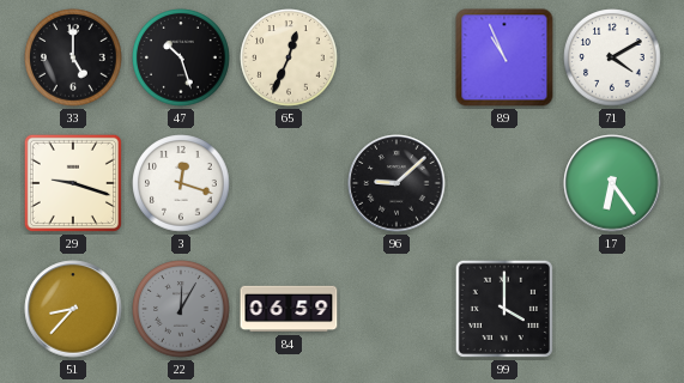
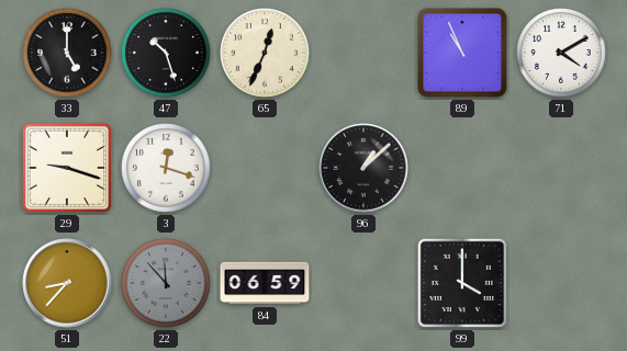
96: 9:08 -> 1:08 (363, 168)
17: 6:24 -> none (612, 183)
22: 12:05 -> 11:53 (166, 283)
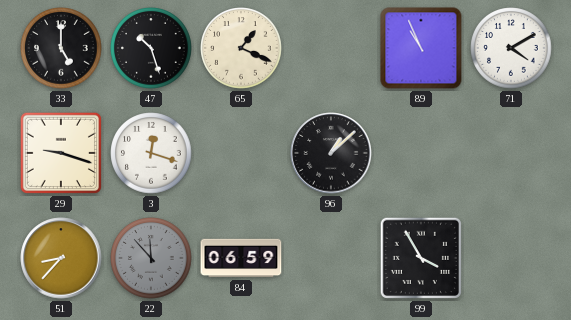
65: 12:34 -> 1:19 (241, 48)
99: 4:00 -> 3:55 (421, 258)
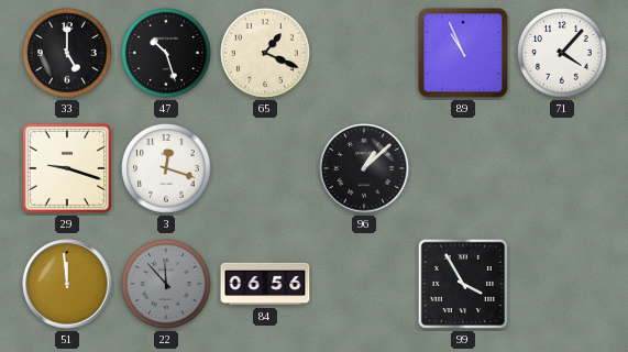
71: 4:10 -> 4:07 (562, 53)
51: 8:37 -> 11:59 (67, 284)
84: 06:59 -> 06:56 (265, 284)
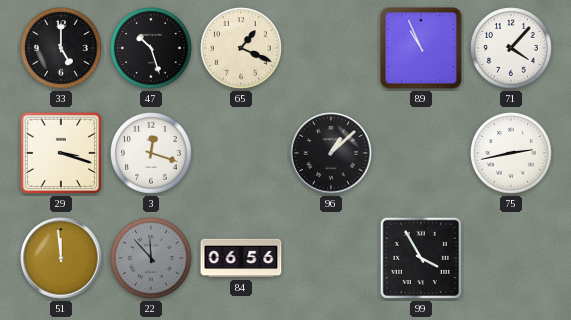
29: 9:18 -> 3:18 (61, 153)
75: none -> 2:43 (511, 153)
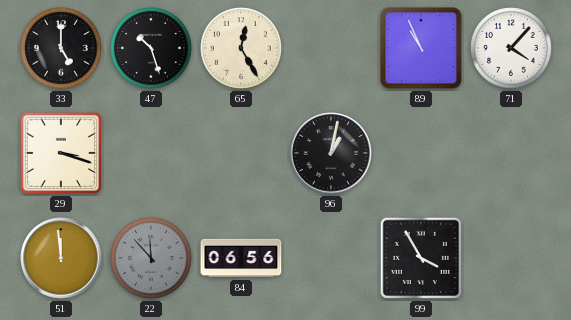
65: 1:19 -> 12:25 (241, 48)
3: 12:18 -> none (151, 153)
96: 1:08 -> 1:02 (331, 153)
75: 2:43 -> none (511, 153)
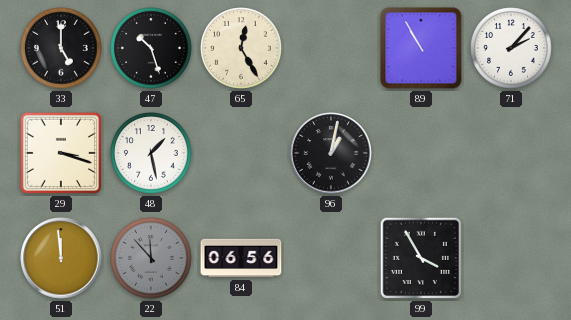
89: 10:56 -> 10:55 (421, 48)
71: 4:07 -> 2:07 (511, 48)
48: none -> 1:28 (151, 153)
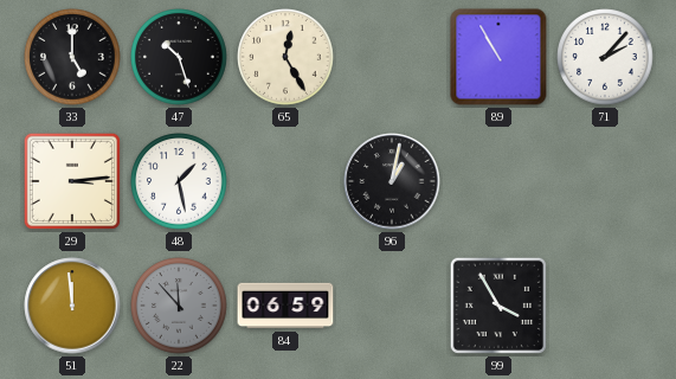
29: 3:18 -> 3:14 (72, 181)
84: 06:56 -> 06:59 (285, 306)
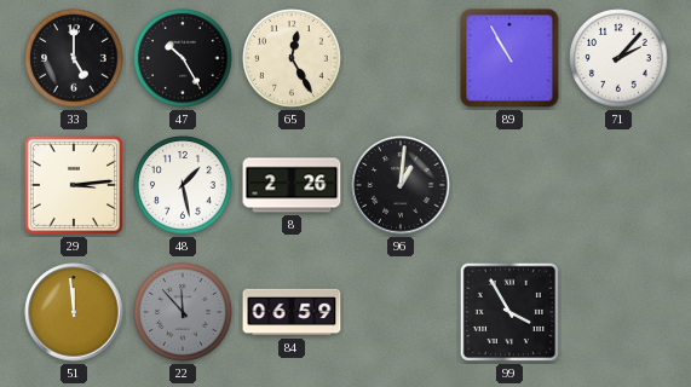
47: 10:27 -> 10:25 (183, 58)
8: none -> 2:26 (292, 185)
96: 1:02 -> 1:01 (401, 185)
